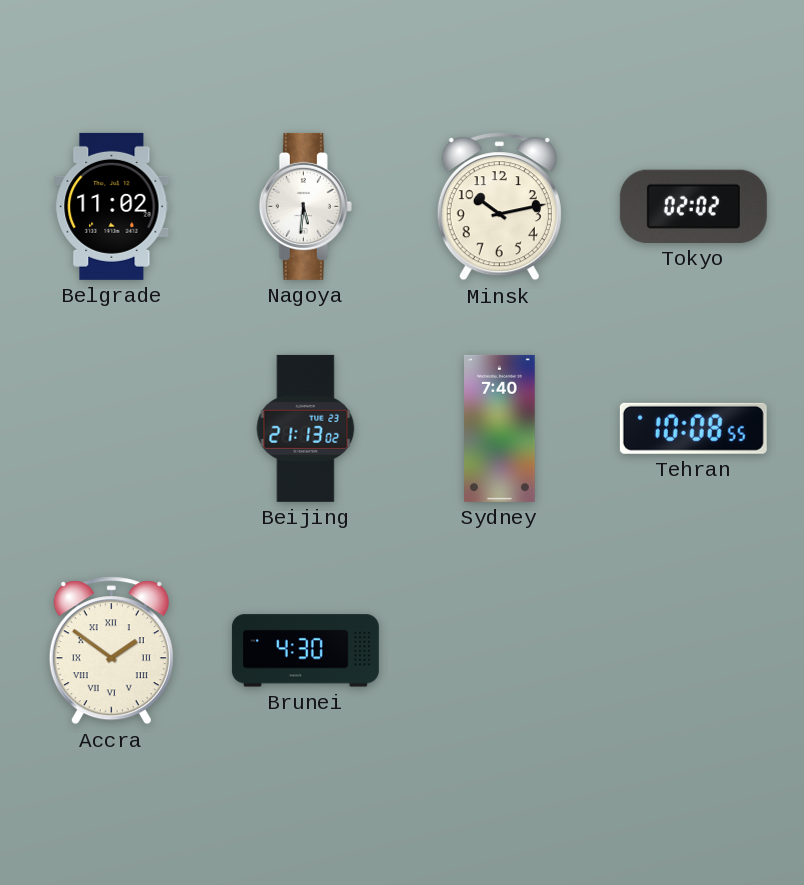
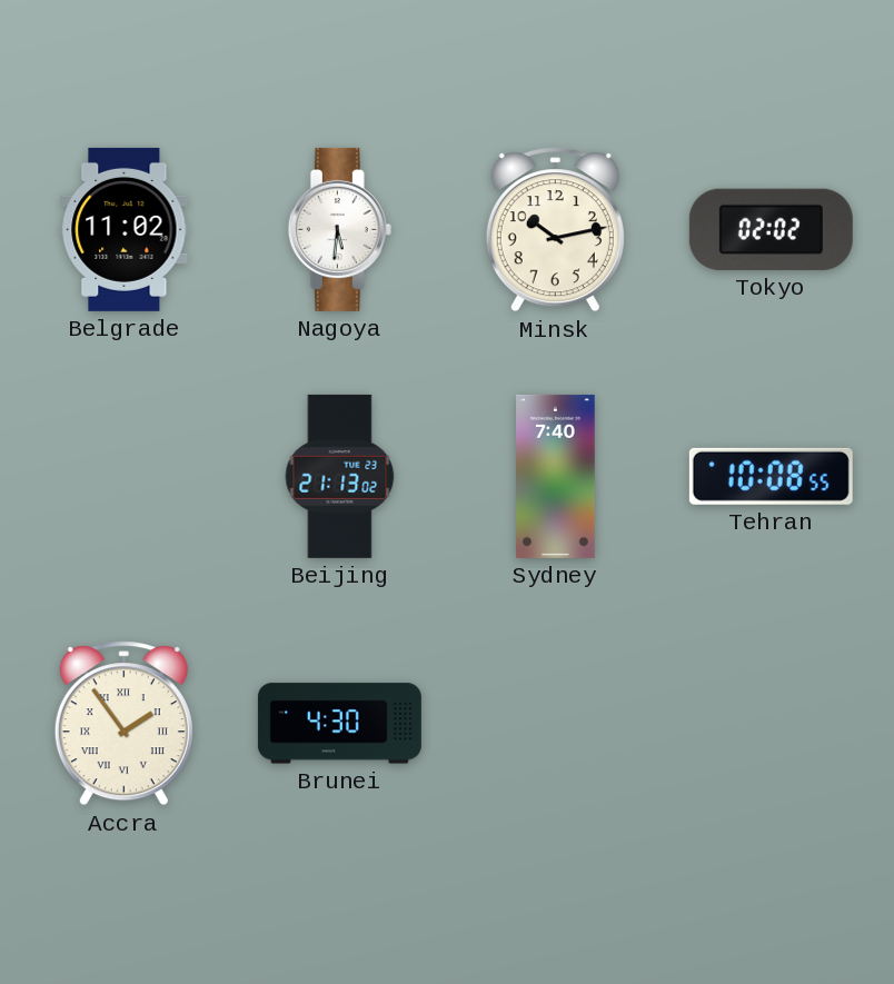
Accra: 1:51 -> 1:54 (123, 724)
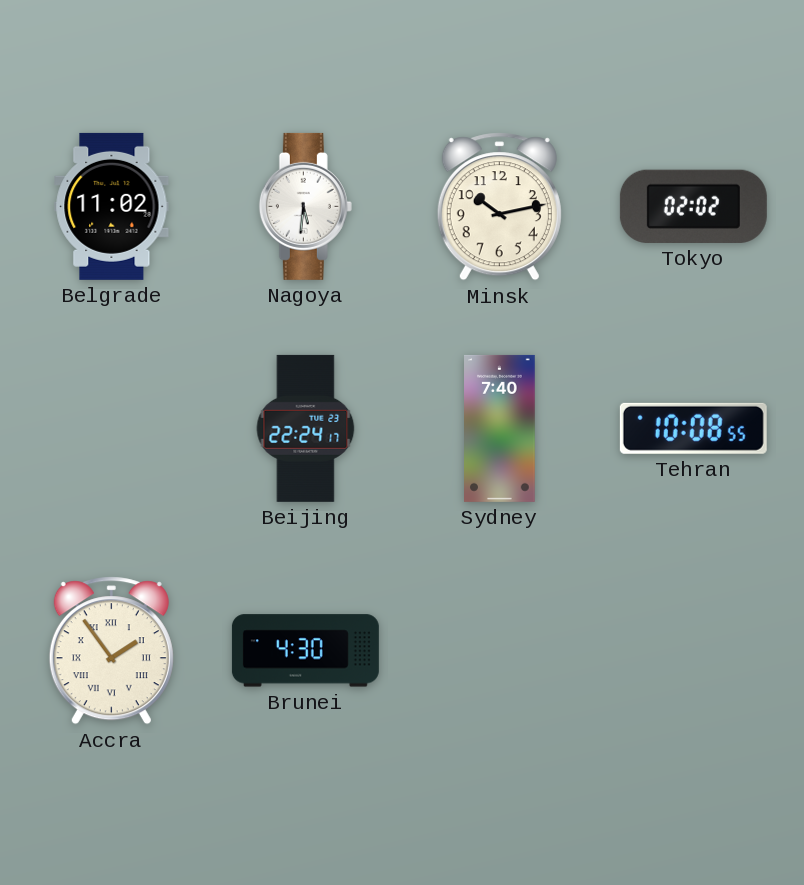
Beijing: 21:13 -> 22:24 (306, 428)
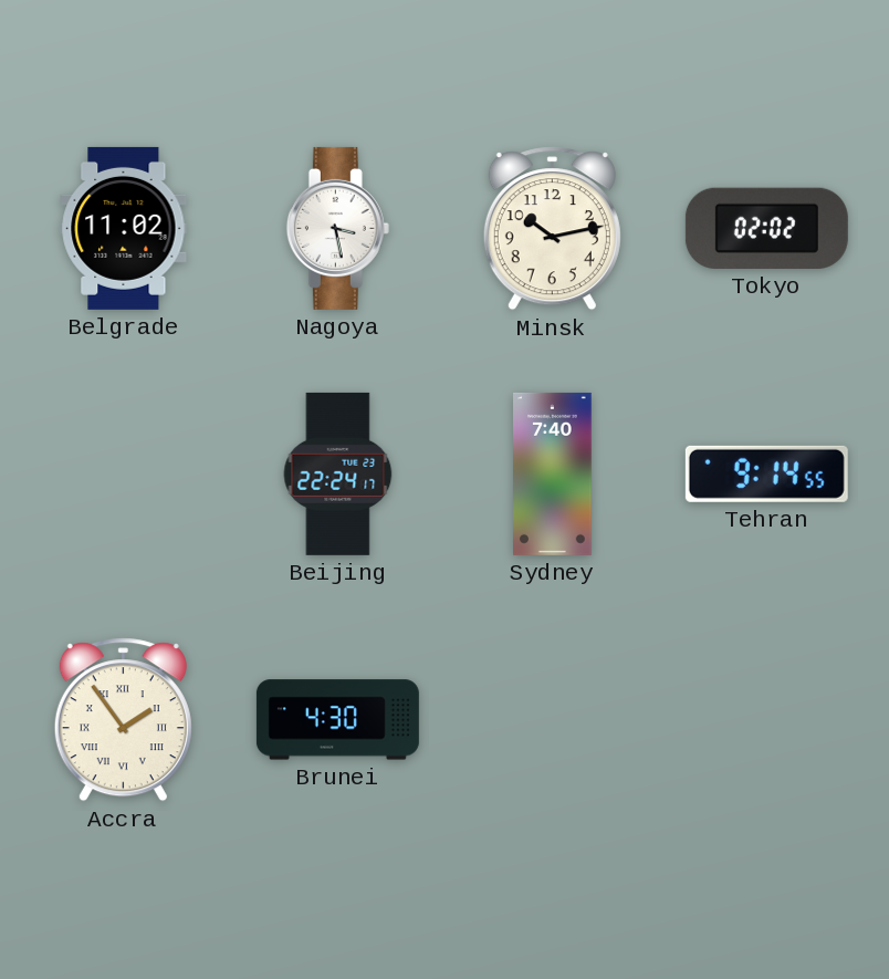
Nagoya: 5:31 -> 3:28 (337, 228)
Tehran: 10:08 -> 9:14 (766, 473)
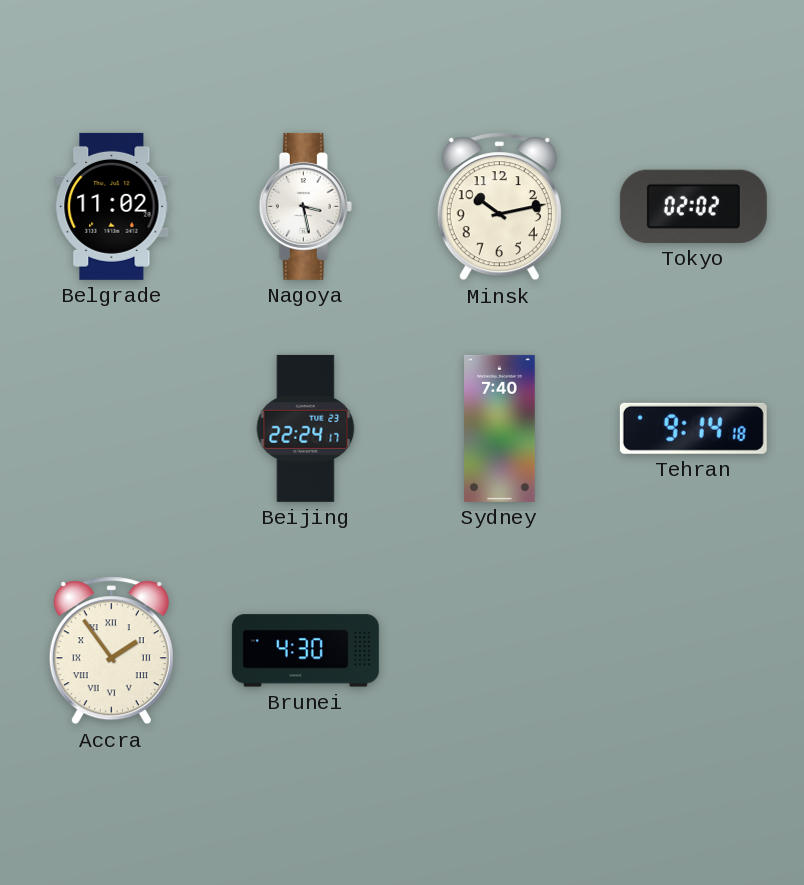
Tehran: 9:14:55 -> 9:14:18 (693, 428)
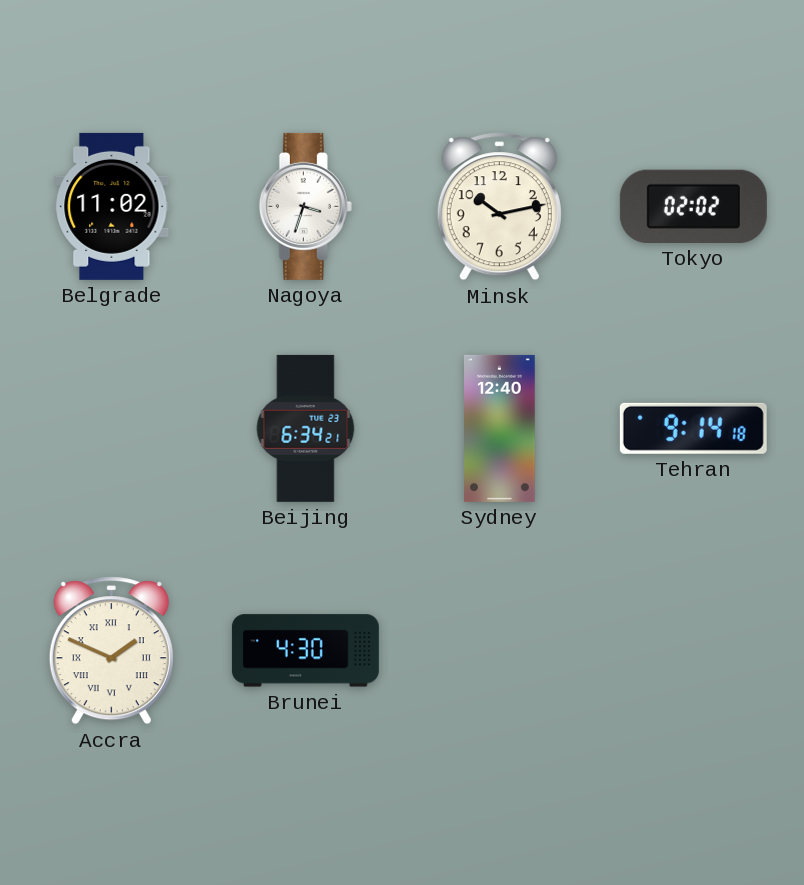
Nagoya: 3:28 -> 3:33 (305, 206)
Beijing: 22:24 -> 6:34 (306, 428)
Sydney: 7:40 -> 12:40 (500, 428)
Accra: 1:54 -> 1:49 (111, 651)
